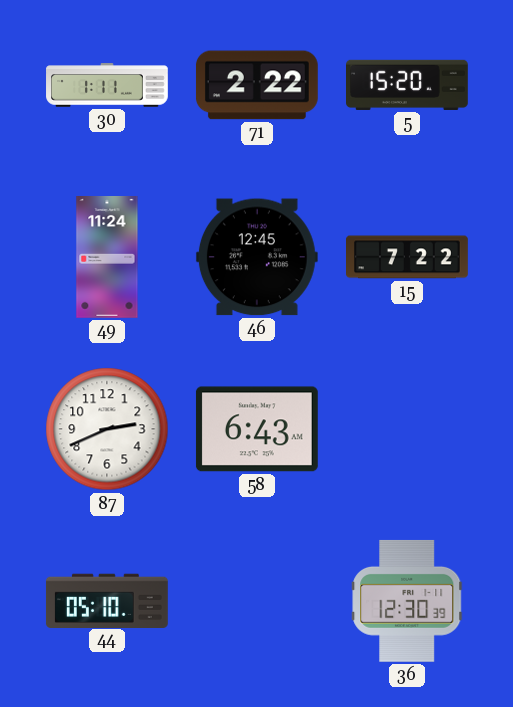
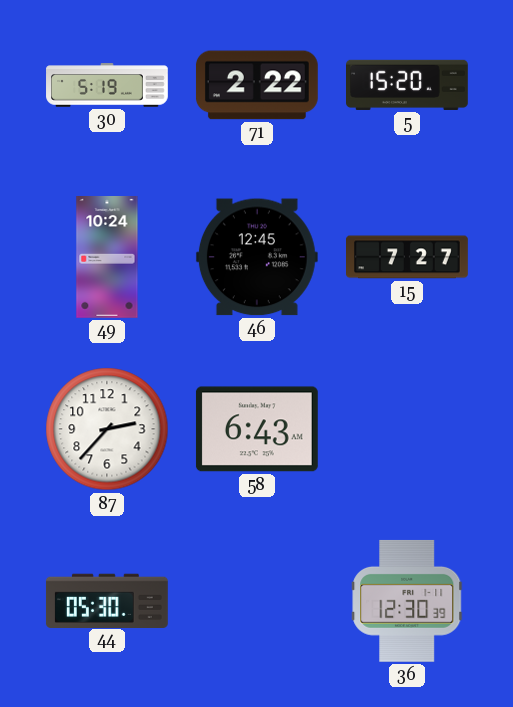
30: 1:11 -> 5:19 (107, 85)
49: 11:24 -> 10:24 (107, 258)
15: 7:22 -> 7:27 (408, 257)
87: 2:41 -> 2:37 (107, 429)
44: 05:10 -> 05:30 (107, 600)
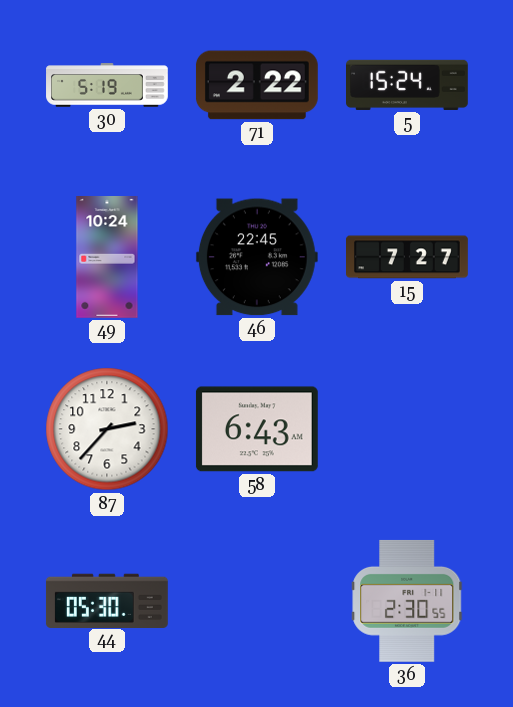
5: 15:20 -> 15:24 (408, 85)
46: 12:45 -> 22:45 (257, 257)
36: 12:30 -> 2:30 (407, 601)
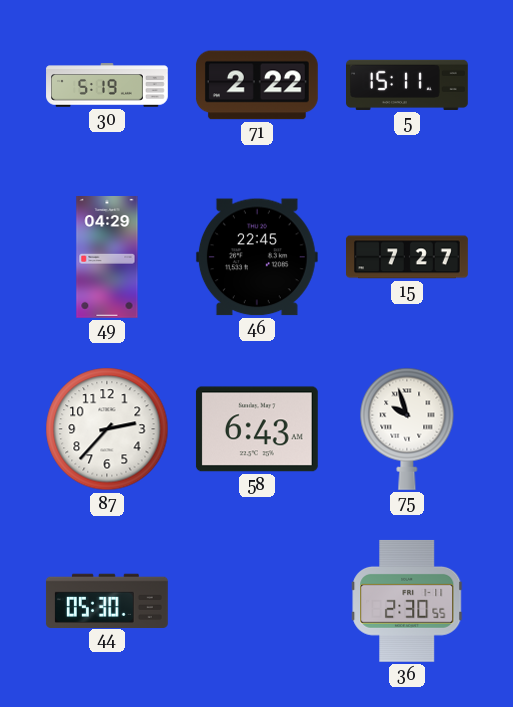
5: 15:24 -> 15:11 (408, 85)
49: 10:24 -> 04:29 (107, 258)
75: none -> 9:57 (407, 429)
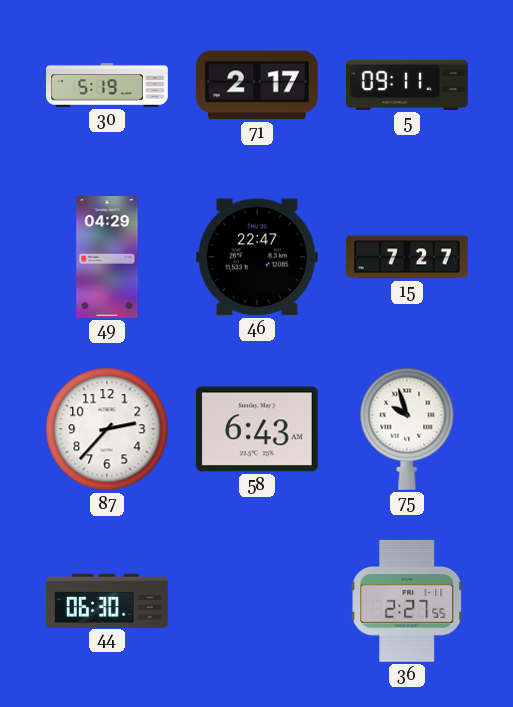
71: 2:22 -> 2:17 (257, 85)
5: 15:11 -> 09:11 (408, 85)
46: 22:45 -> 22:47 (257, 257)
44: 05:30 -> 06:30 (107, 600)
36: 2:30 -> 2:27 (407, 601)
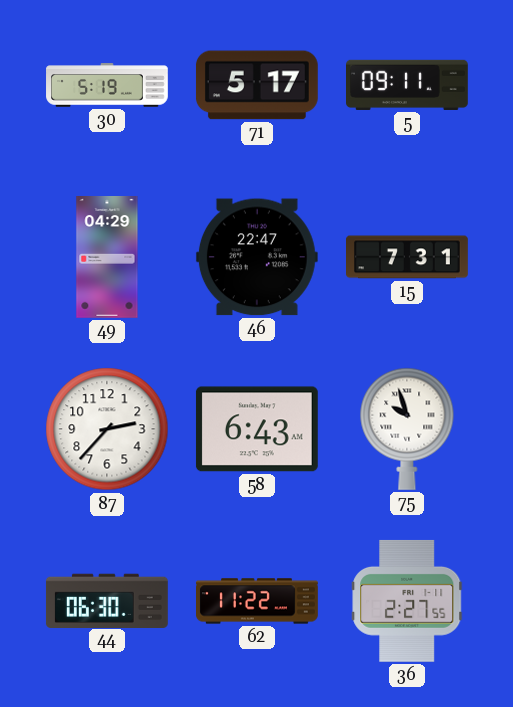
71: 2:17 -> 5:17 (257, 85)
15: 7:27 -> 7:31 (408, 257)
62: none -> 11:22 (257, 601)
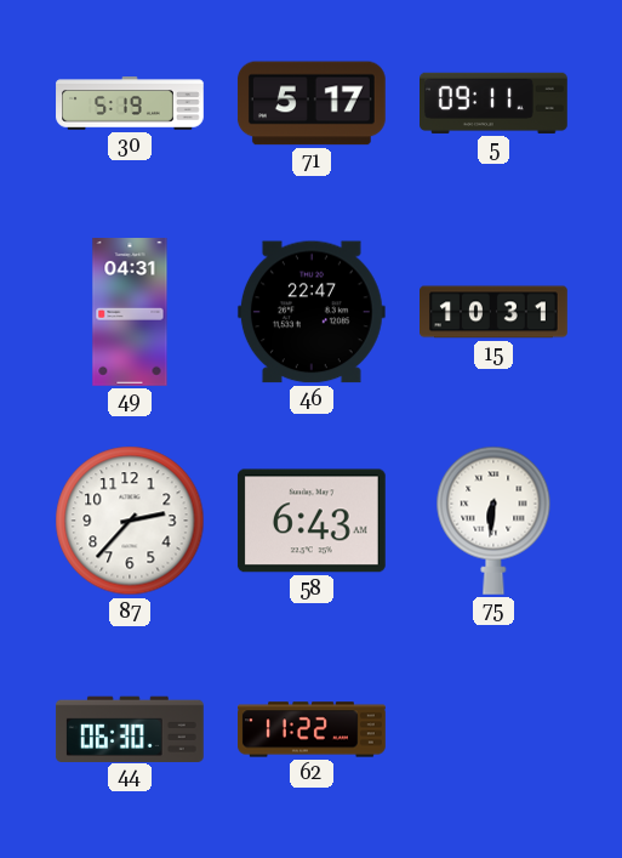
49: 04:29 -> 04:31 (130, 313)
15: 7:31 -> 10:31 (495, 312)
75: 9:57 -> 6:31 (493, 521)
36: 2:27 -> none (407, 601)
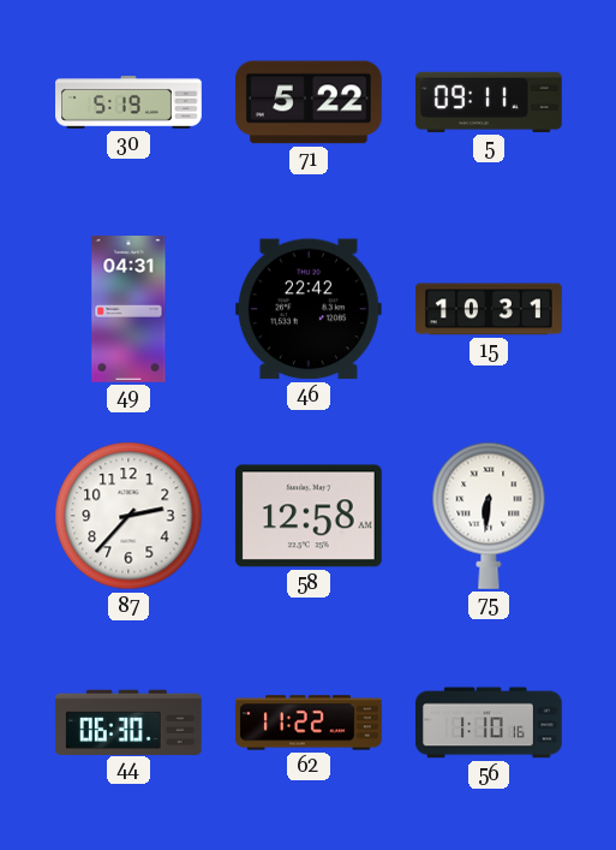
71: 5:17 -> 5:22 (309, 102)
46: 22:47 -> 22:42 (309, 309)
58: 6:43 -> 12:58 (309, 516)
56: none -> 1:10 (490, 723)
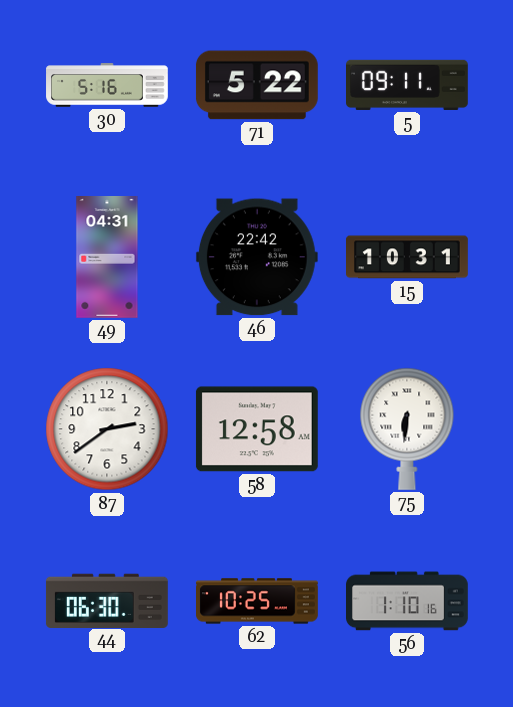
30: 5:19 -> 5:16 (107, 85)
87: 2:37 -> 2:39 (107, 429)
62: 11:22 -> 10:25 (257, 601)
